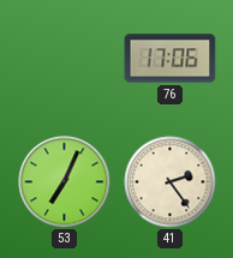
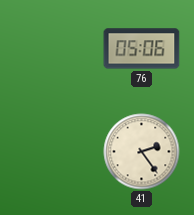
76: 17:06 -> 05:06 (142, 49)
53: 7:04 -> none (65, 182)
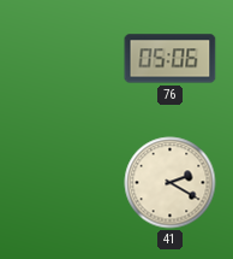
41: 2:24 -> 2:20 (171, 183)
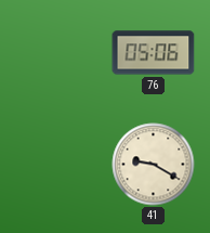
41: 2:20 -> 9:20 (154, 165)
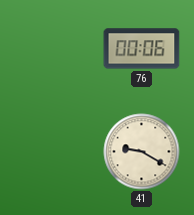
76: 05:06 -> 00:06 (142, 49)
